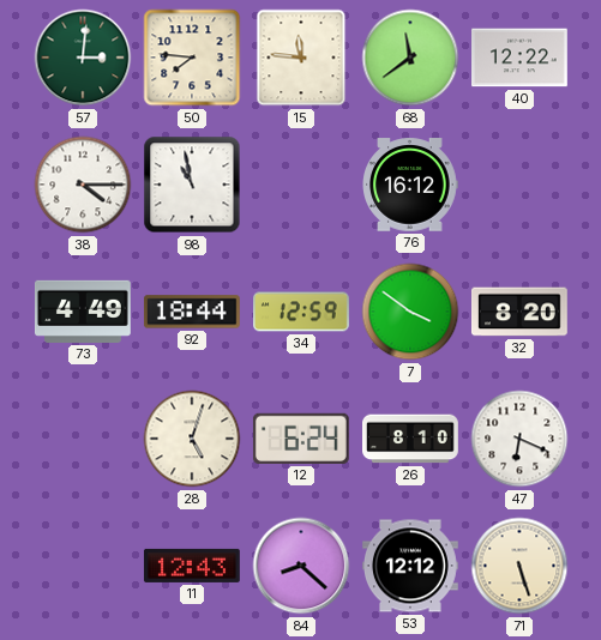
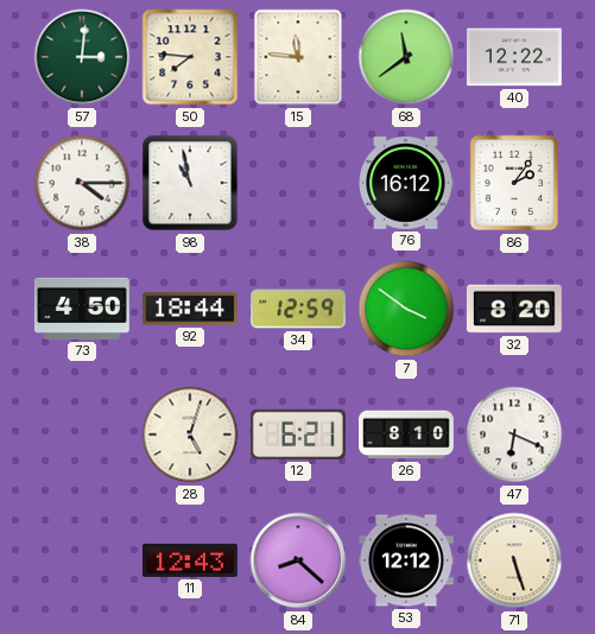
86: none -> 2:06 (513, 183)
73: 4:49 -> 4:50 (82, 309)
12: 6:24 -> 6:21 (298, 435)
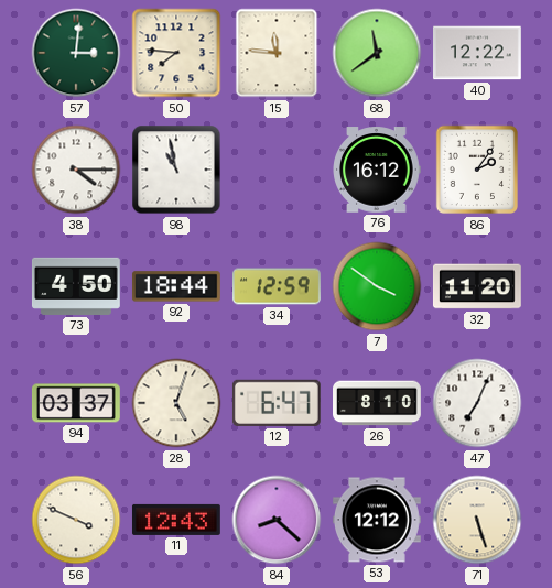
32: 8:20 -> 11:20 (477, 286)
94: none -> 03:37 (76, 403)
12: 6:21 -> 6:47 (277, 403)
47: 6:19 -> 7:04 (477, 403)
56: none -> 3:49 (76, 520)
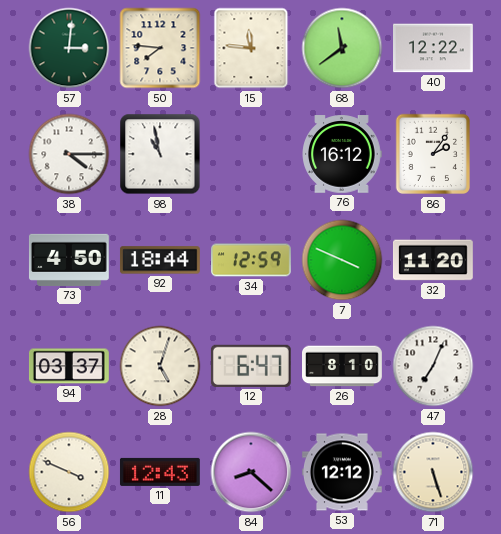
7: 3:51 -> 3:49 (342, 260)
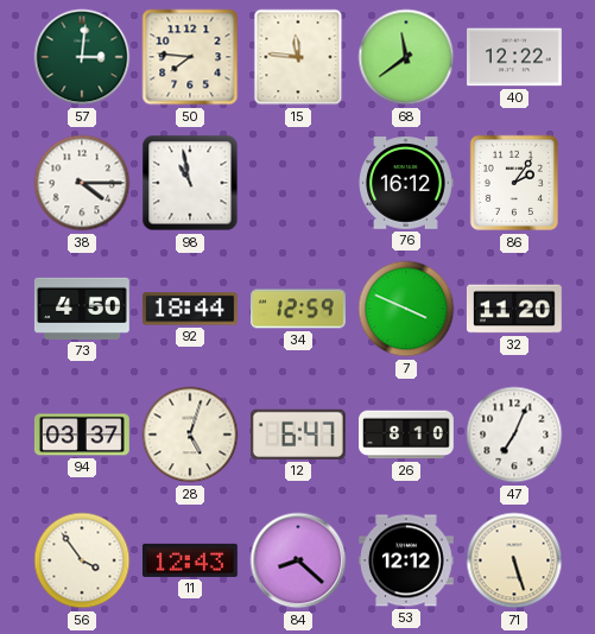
56: 3:49 -> 3:54 (82, 560)
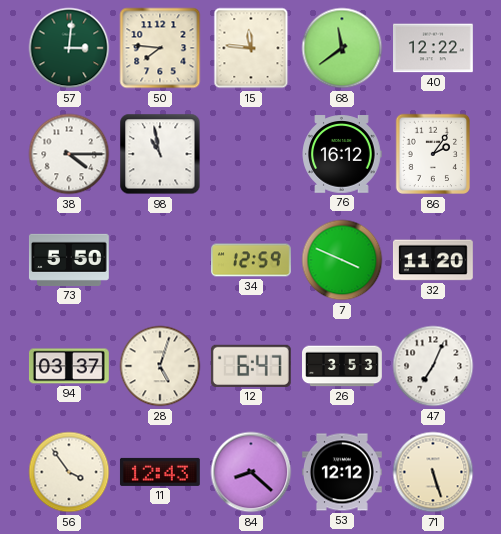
73: 4:50 -> 5:50 (69, 260)
92: 18:44 -> none (190, 309)
26: 8:10 -> 3:53 (343, 366)
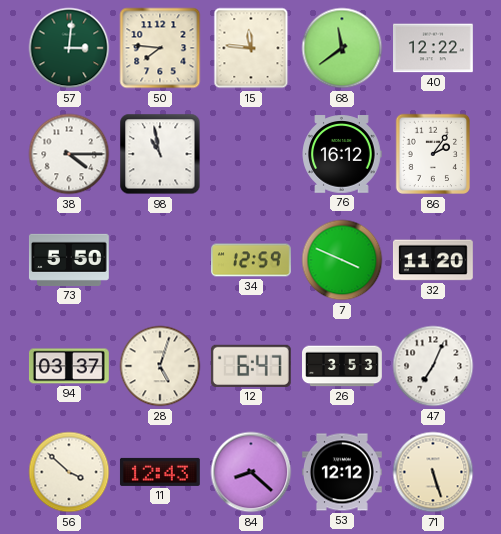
56: 3:54 -> 3:52 (69, 472)
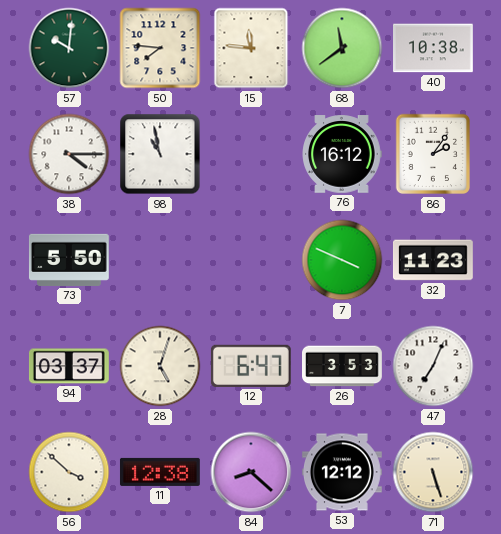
57: 3:01 -> 10:01 (69, 48)
40: 12:22 -> 10:38 (434, 48)
34: 12:59 -> none (252, 260)
32: 11:20 -> 11:23 (433, 260)
11: 12:43 -> 12:38 (160, 472)
